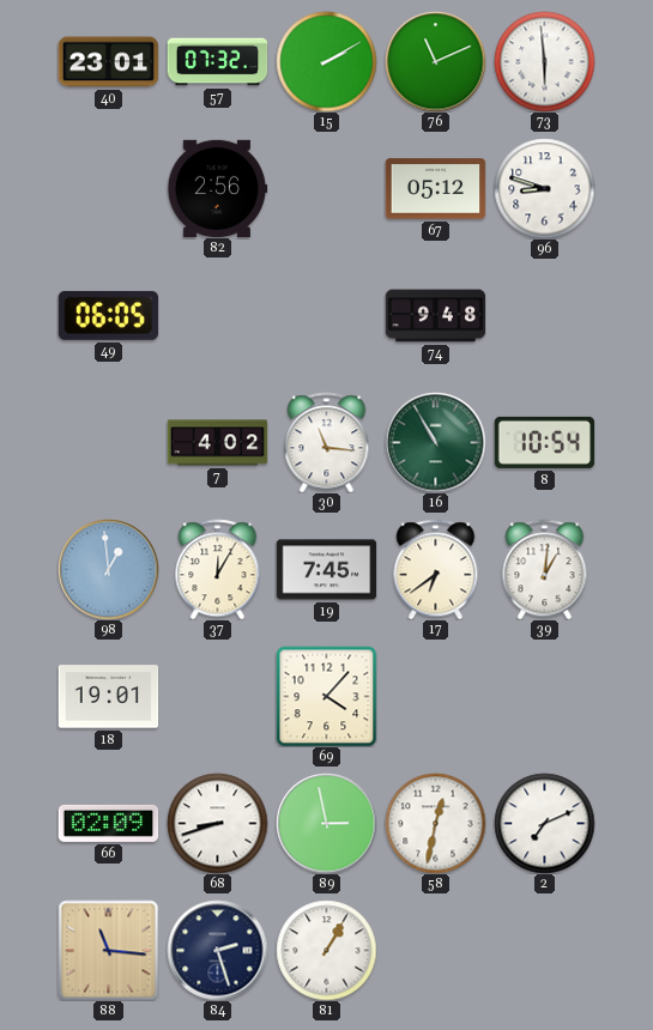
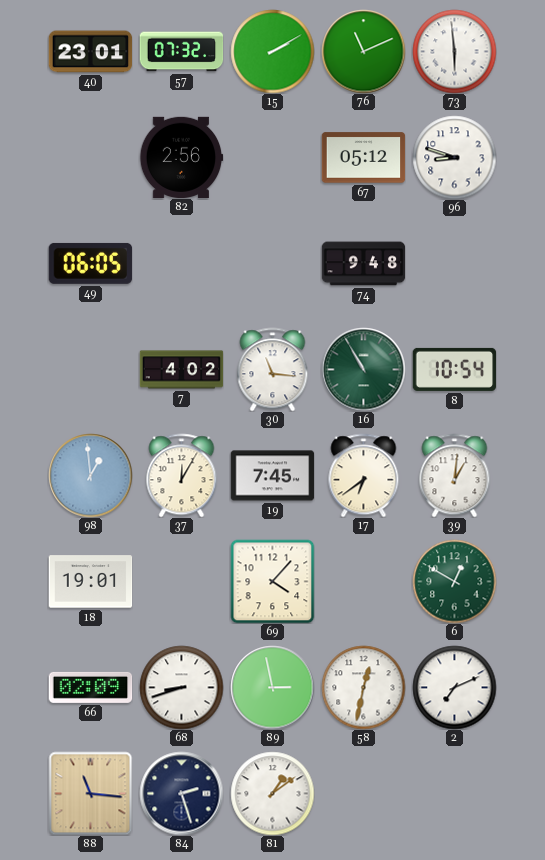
6: none -> 12:50 (454, 581)
81: 1:05 -> 1:09 (272, 793)
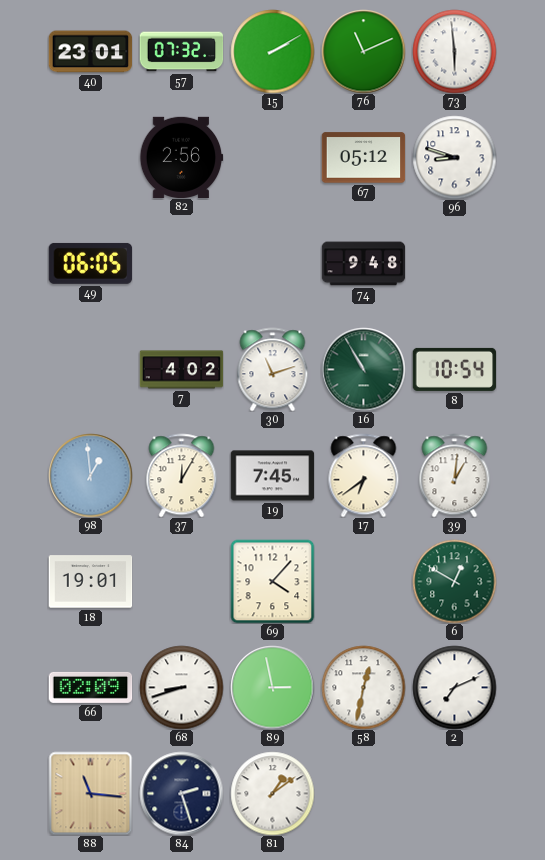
30: 11:16 -> 11:12 (273, 369)
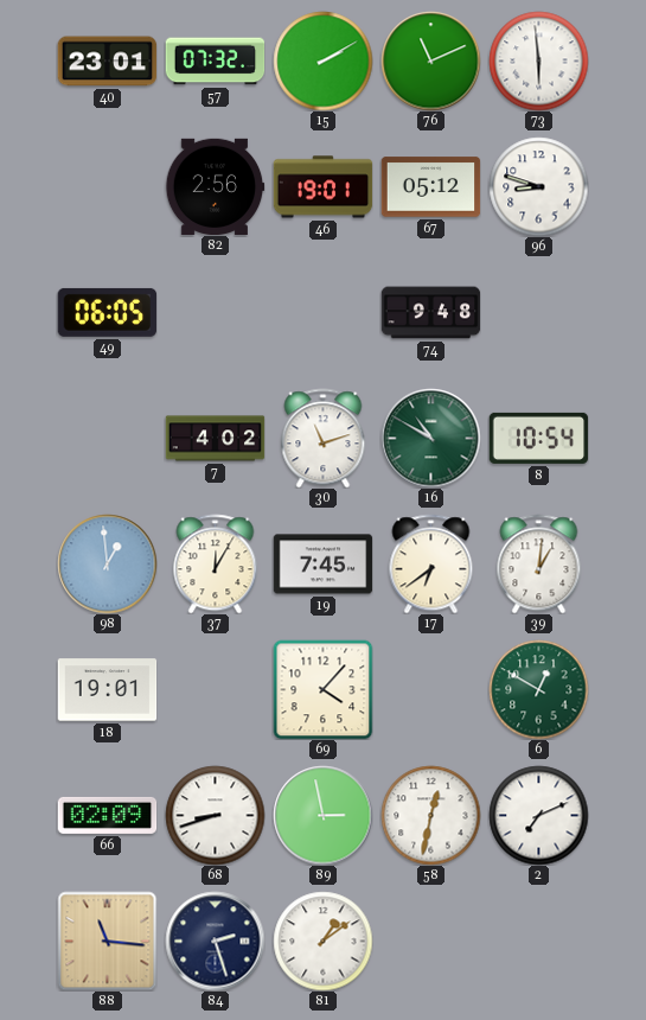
46: none -> 19:01 (322, 187)
16: 10:55 -> 10:50 (430, 438)
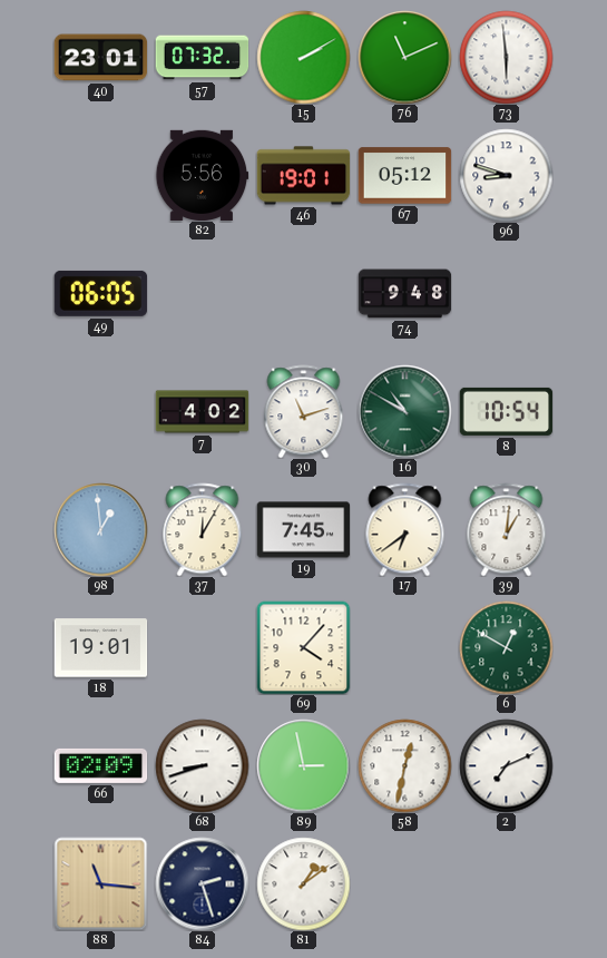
82: 2:56 -> 5:56 (202, 175)
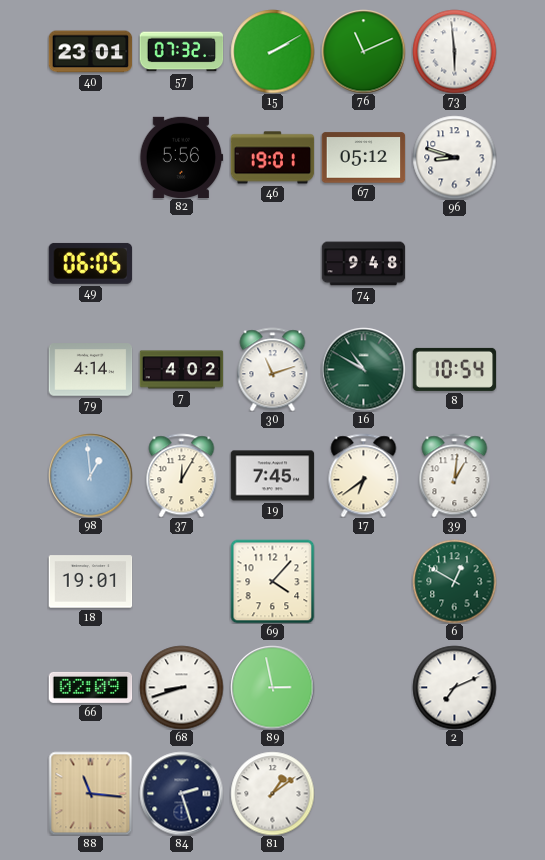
79: none -> 4:14 (90, 370)
58: 12:32 -> none (404, 765)
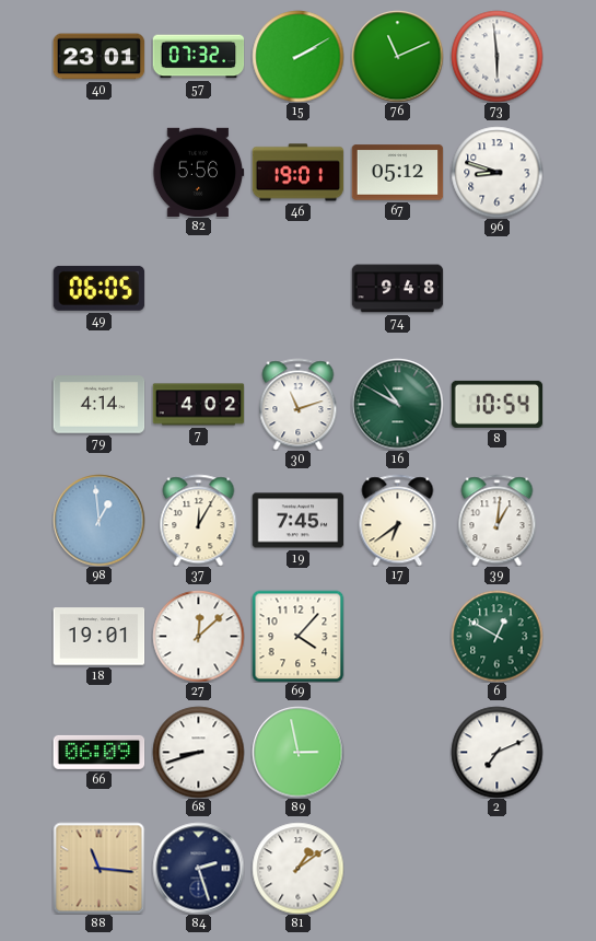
27: none -> 12:08 (198, 636)
66: 02:09 -> 06:09 (98, 752)
